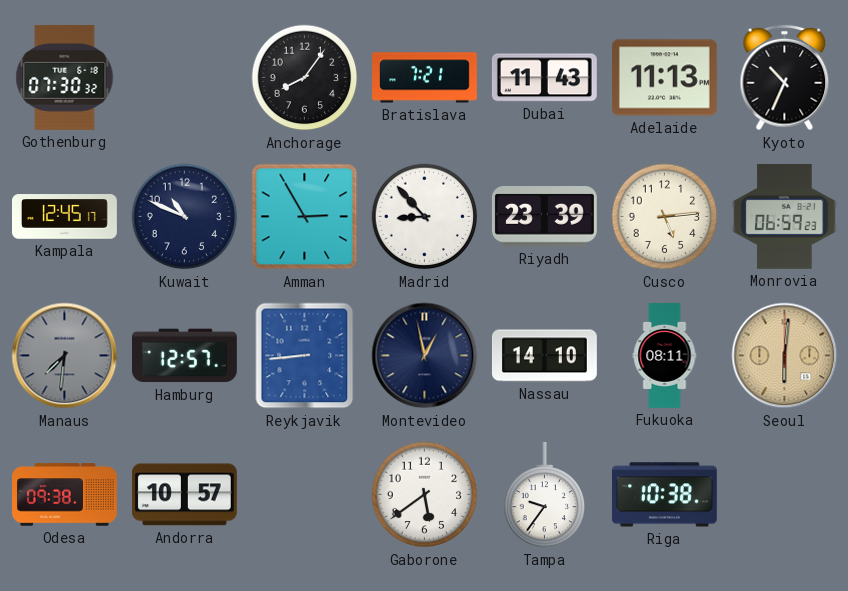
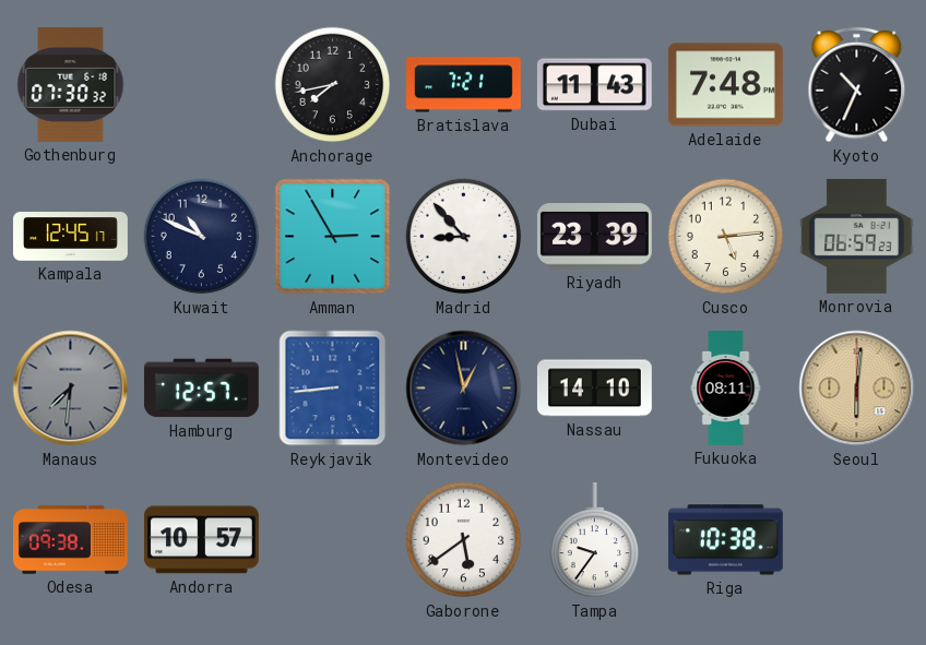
Anchorage: 8:06 -> 7:43 (333, 85)
Adelaide: 11:13 -> 7:48 (725, 85)
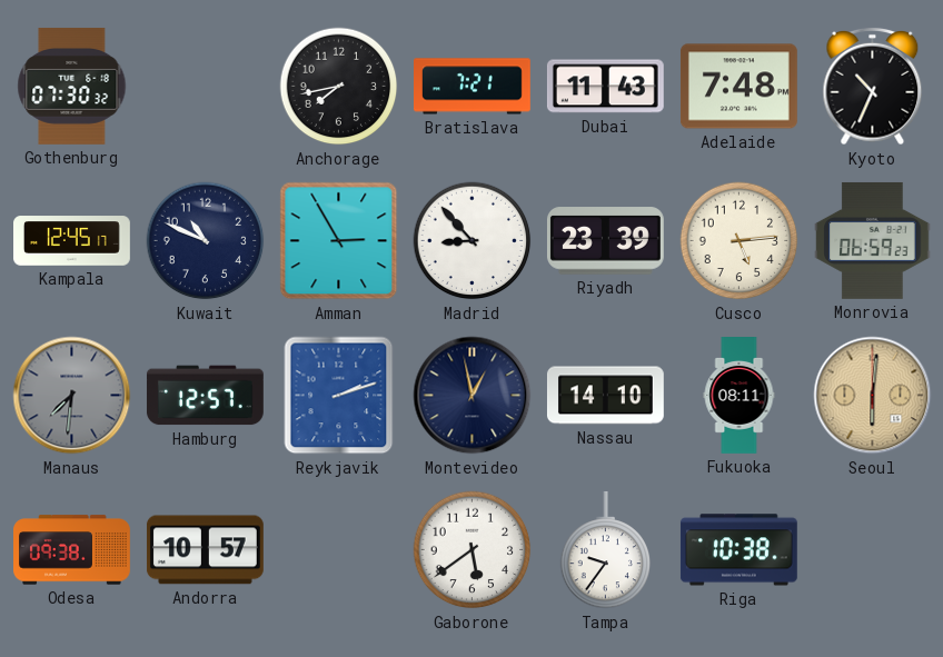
Reykjavik: 8:44 -> 2:12 (339, 396)
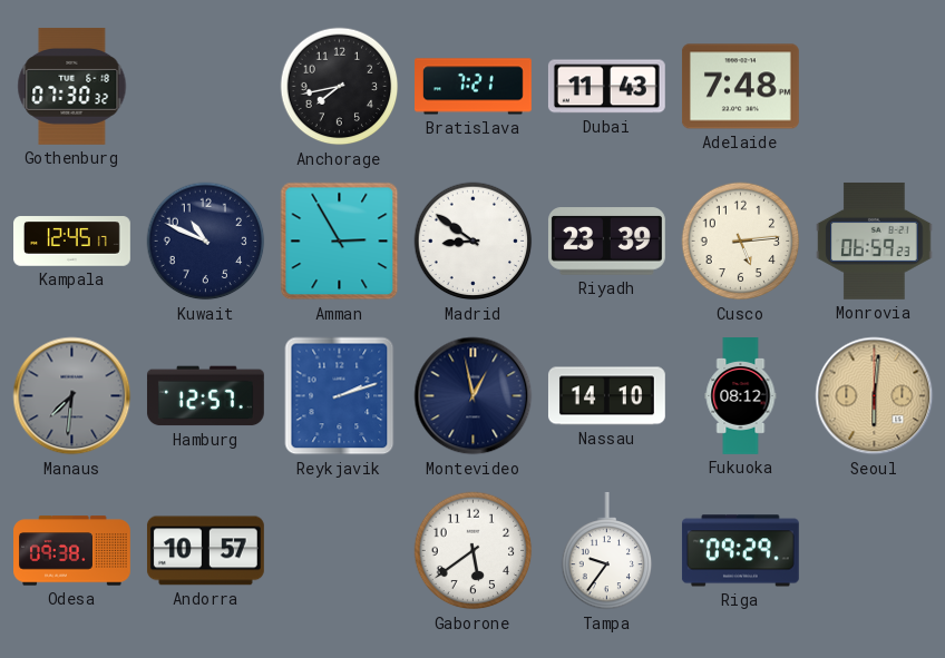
Kyoto: 10:34 -> none (873, 87)
Madrid: 8:53 -> 8:51 (474, 242)
Fukuoka: 08:11 -> 08:12 (741, 396)
Riga: 10:38 -> 09:29 (740, 551)
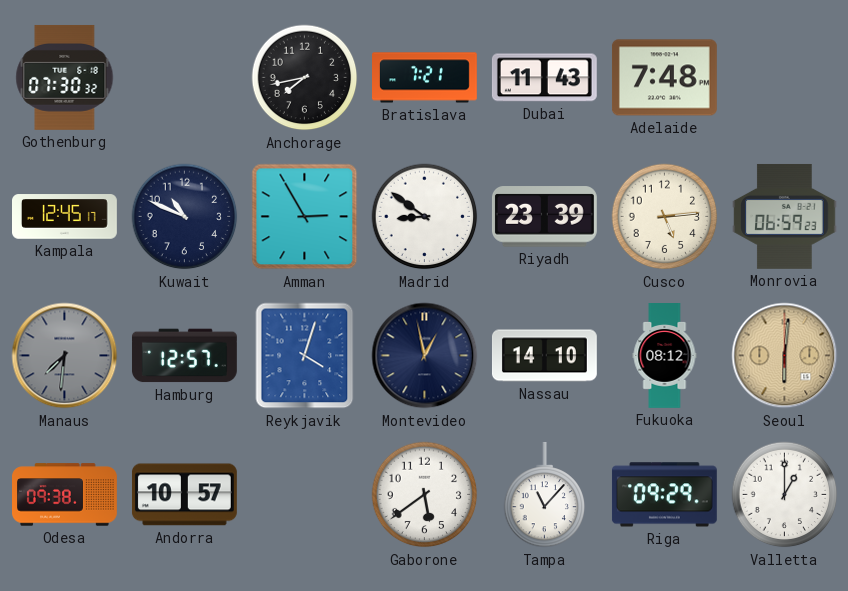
Reykjavik: 2:12 -> 4:03 (305, 356)
Tampa: 9:36 -> 11:07 (545, 495)
Valletta: none -> 1:00 (785, 495)
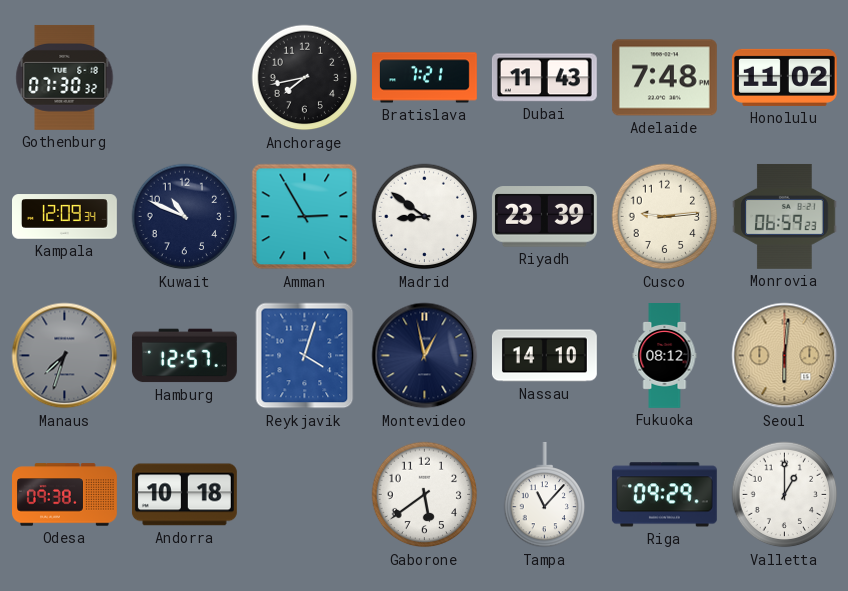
Honolulu: none -> 11:02 (784, 77)
Kampala: 12:45 -> 12:09 (65, 217)
Cusco: 5:14 -> 9:14 (665, 217)
Manaus: 7:31 -> 7:33 (65, 356)
Andorra: 10:57 -> 10:18 (184, 495)
